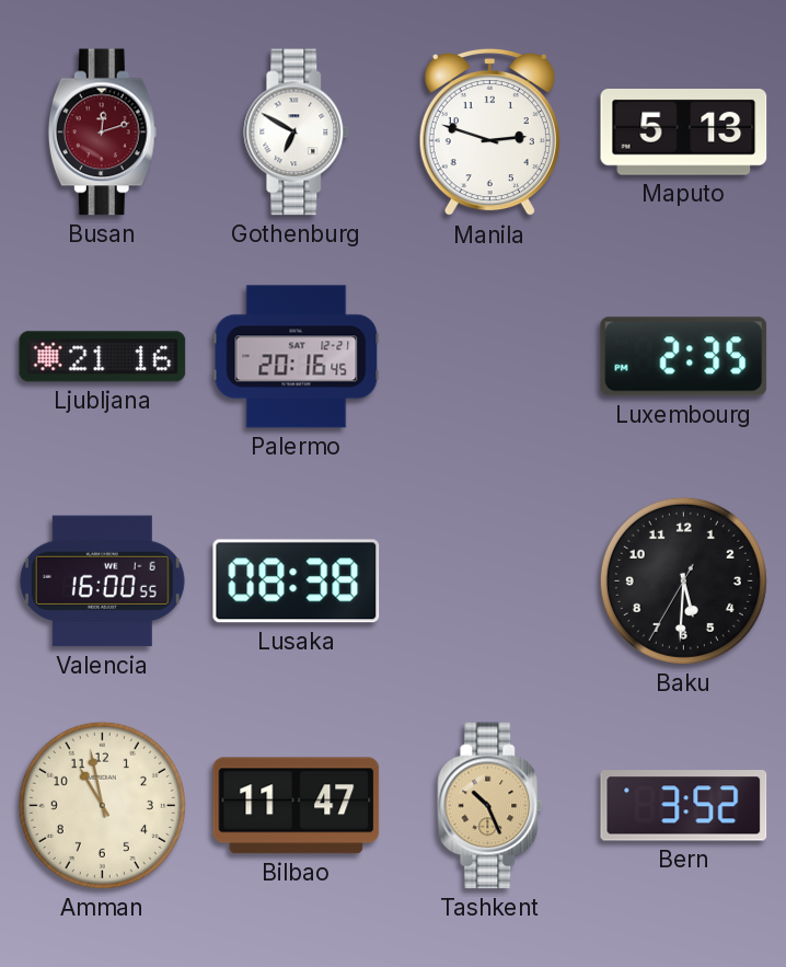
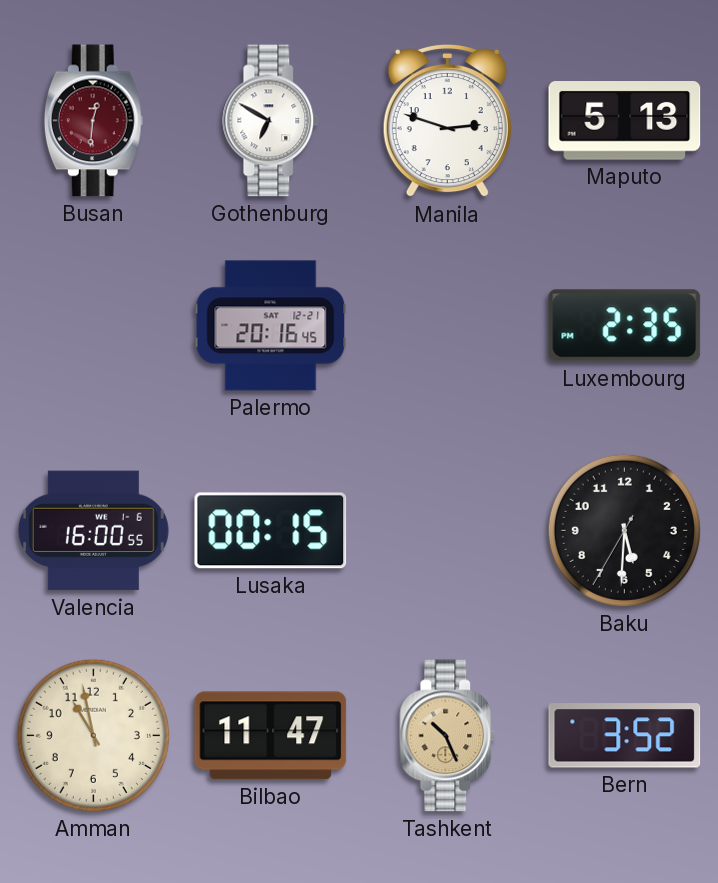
Busan: 12:12 -> 12:31 (93, 121)
Ljubljana: 21:16 -> none (103, 357)
Lusaka: 08:38 -> 00:15 (271, 531)
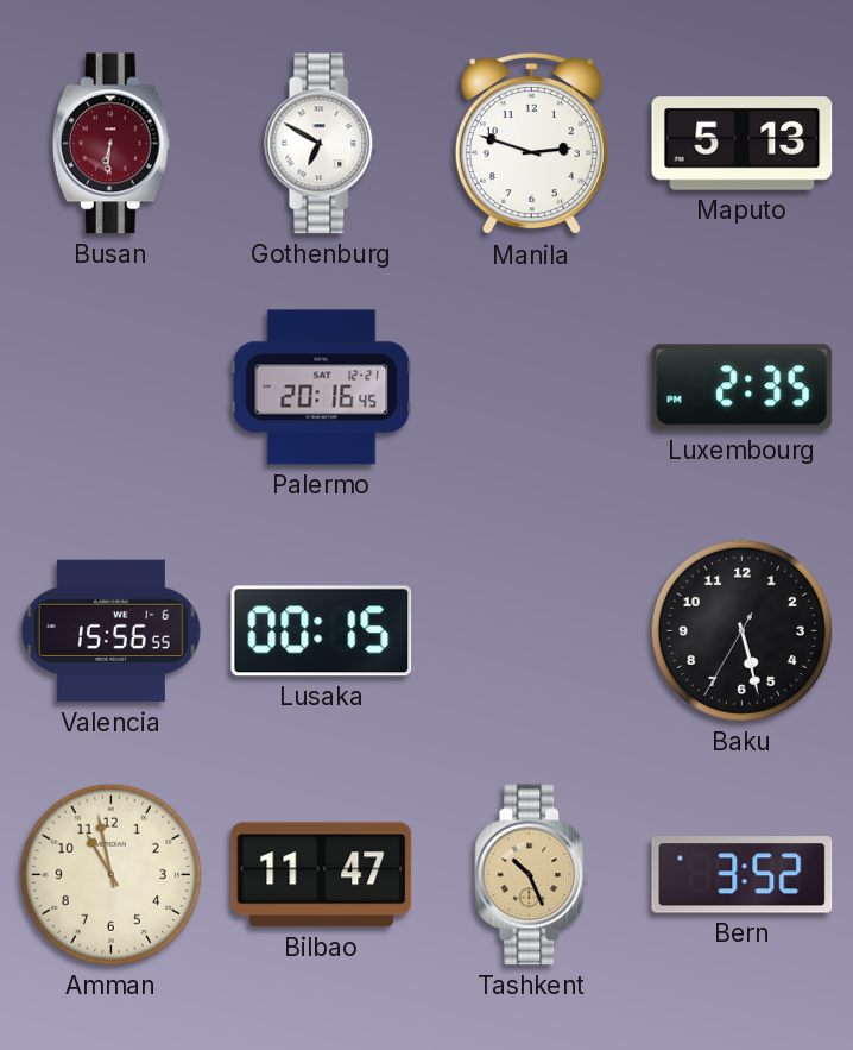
Busan: 12:31 -> 6:31 (110, 144)
Valencia: 16:00 -> 15:56 (110, 631)
Baku: 5:30 -> 5:27 (741, 630)
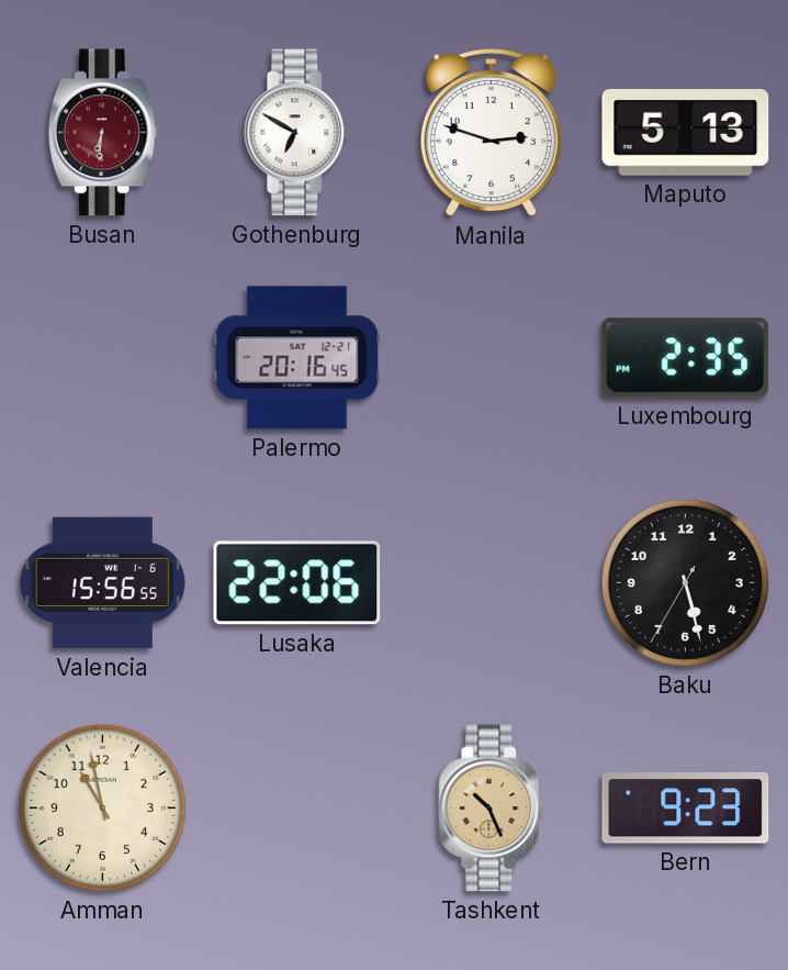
Lusaka: 00:15 -> 22:06 (297, 583)
Bilbao: 11:47 -> none (322, 875)
Bern: 3:52 -> 9:23 (686, 809)
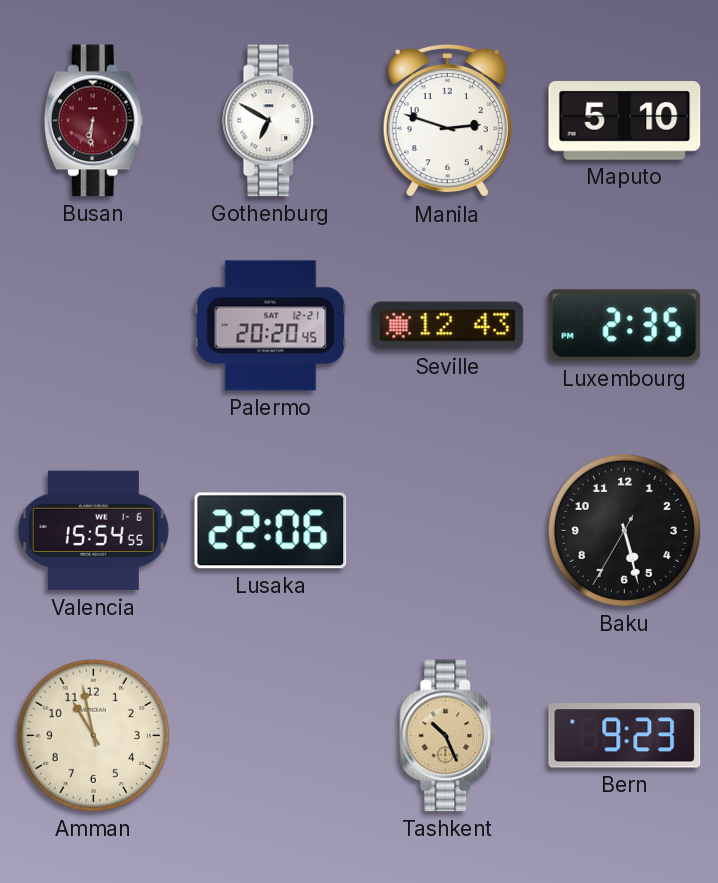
Maputo: 5:13 -> 5:10 (625, 121)
Palermo: 20:16 -> 20:20 (271, 326)
Seville: none -> 12:43 (448, 326)
Valencia: 15:56 -> 15:54 (93, 531)
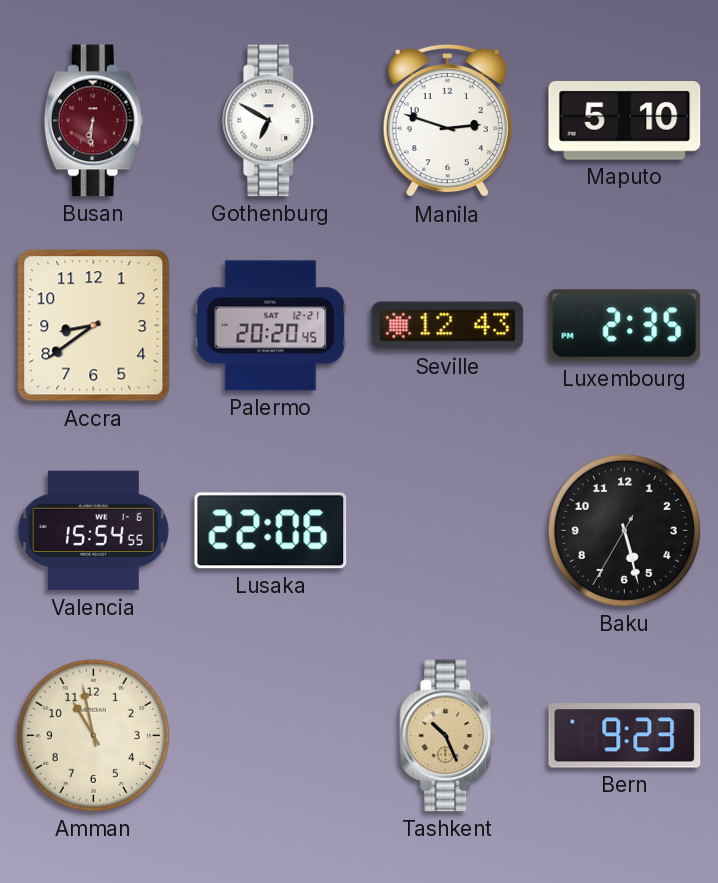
Accra: none -> 8:39 (94, 326)
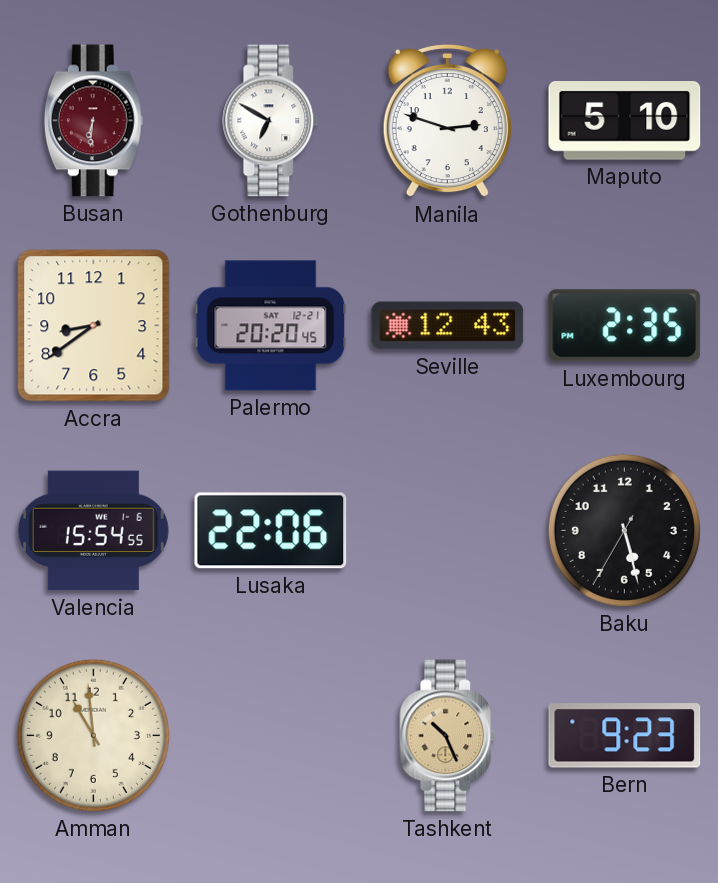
Amman: 10:58 -> 10:59 (93, 735)
